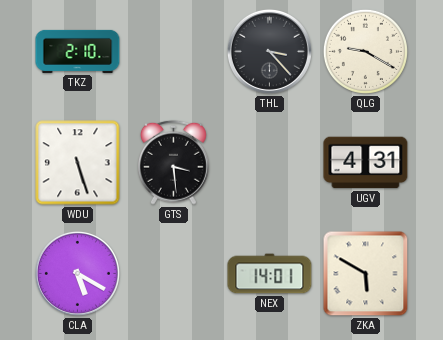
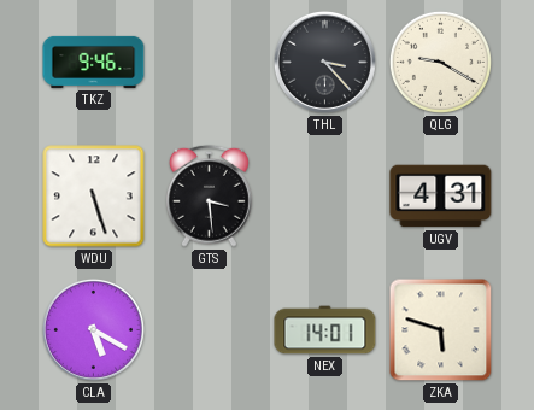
TKZ: 2:10 -> 9:46 (94, 61)
ZKA: 5:50 -> 5:48 (441, 330)
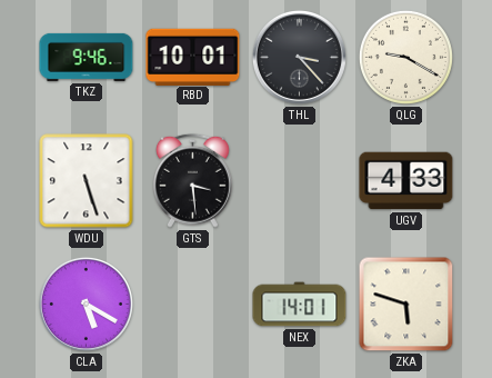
RBD: none -> 10:01 (193, 57)
UGV: 4:31 -> 4:33 (406, 181)
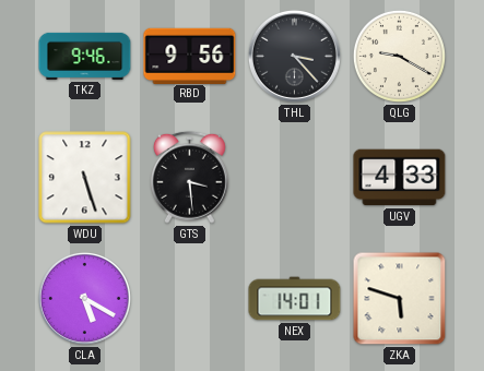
RBD: 10:01 -> 9:56 (190, 56)
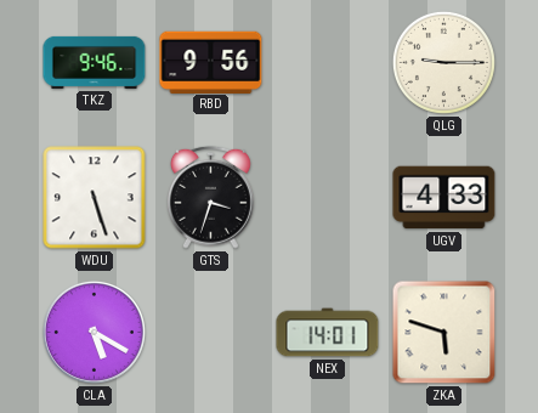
THL: 3:23 -> none (294, 56)
QLG: 9:20 -> 9:15 (443, 62)
GTS: 3:29 -> 3:33 (210, 197)
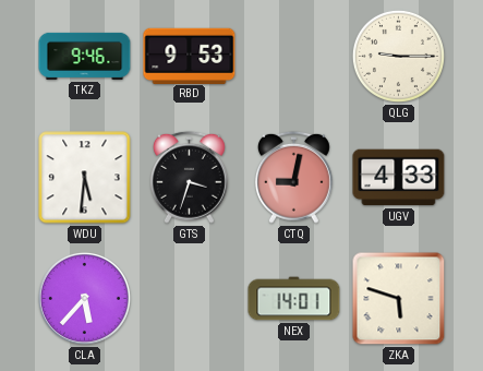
RBD: 9:56 -> 9:53 (190, 56)
WDU: 5:27 -> 5:31 (85, 178)
CTQ: none -> 9:02 (293, 177)
CLA: 5:20 -> 5:37 (84, 298)
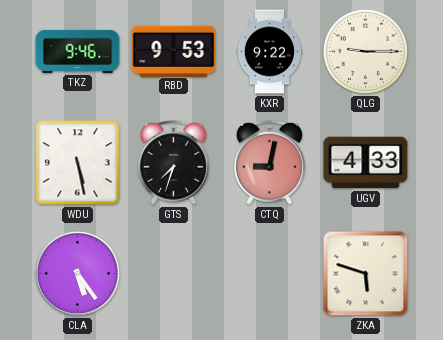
KXR: none -> 9:22 (269, 52)
WDU: 5:31 -> 5:28 (78, 163)
GTS: 3:33 -> 7:33 (173, 162)
CLA: 5:37 -> 5:24 (77, 273)
NEX: 14:01 -> none (294, 299)
